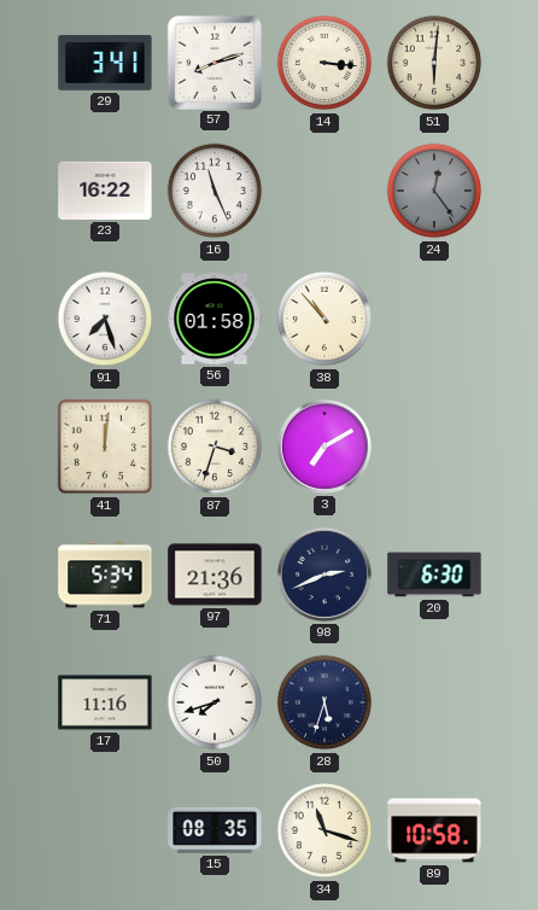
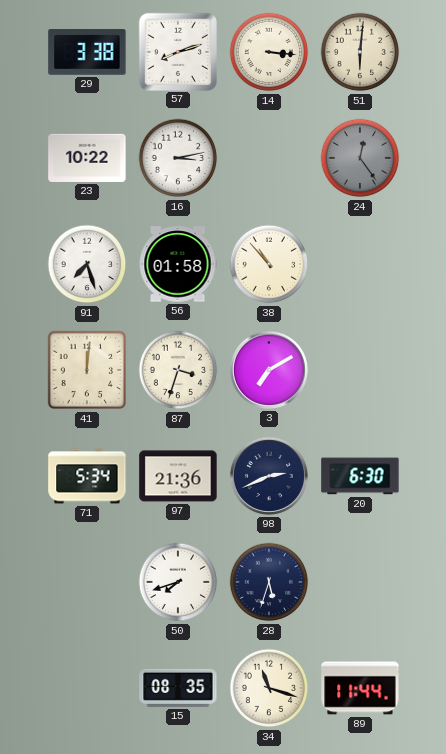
29: 3:41 -> 3:38 (87, 52)
23: 16:22 -> 10:22 (87, 158)
16: 11:26 -> 3:13 (178, 158)
17: 11:16 -> none (105, 702)
89: 10:58 -> 11:44 (360, 688)
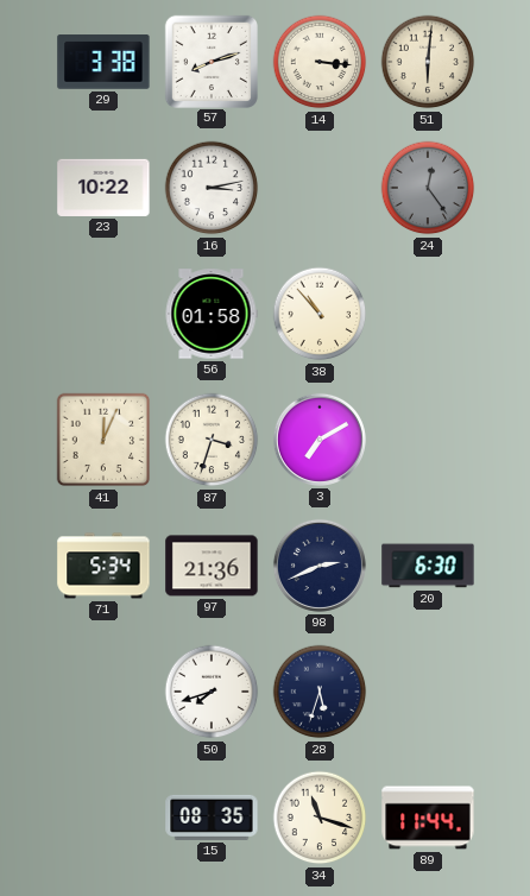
91: 7:27 -> none (87, 264)
41: 12:01 -> 12:04 (103, 440)
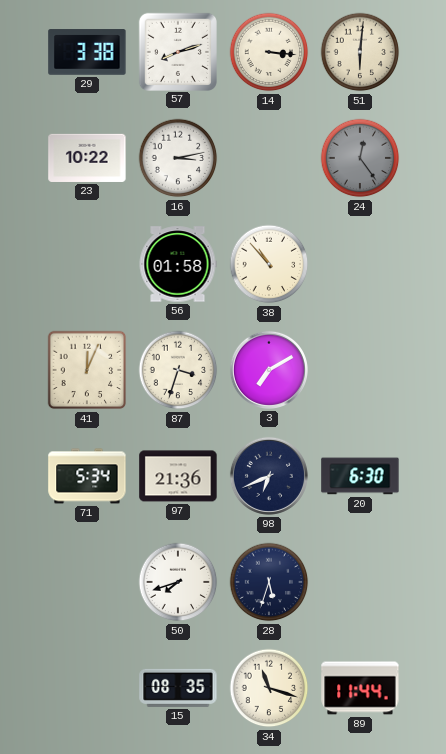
98: 2:41 -> 6:41 (269, 476)
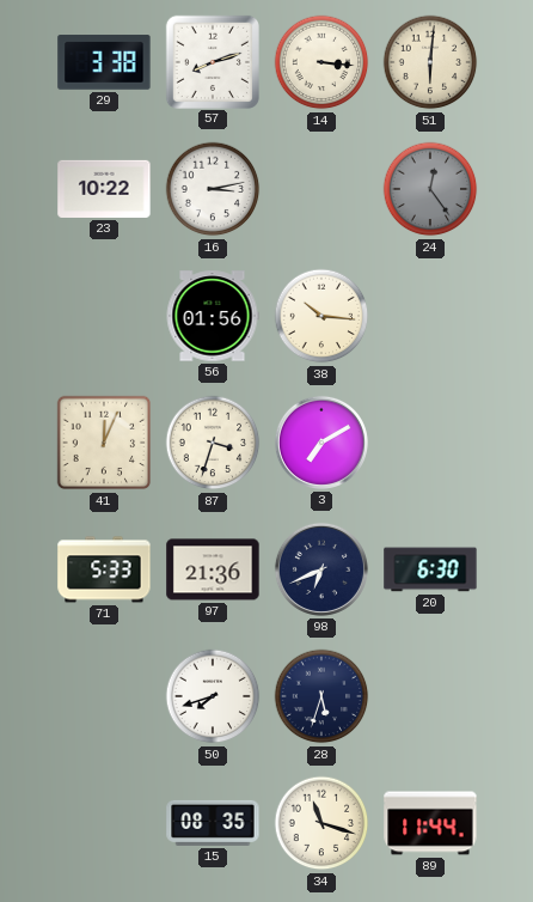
56: 01:58 -> 01:56 (213, 316)
38: 10:53 -> 10:16 (321, 316)
71: 5:34 -> 5:33 (104, 569)
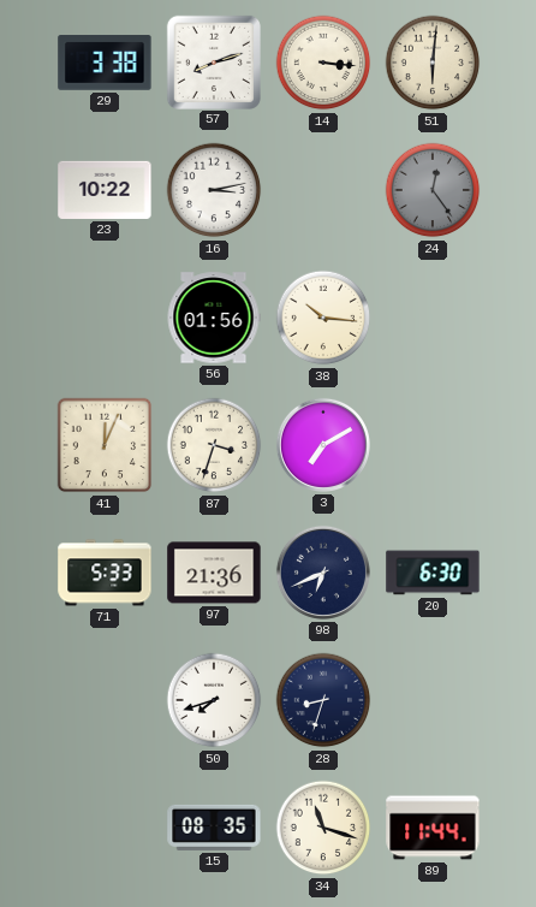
28: 5:33 -> 8:33 (323, 700)
